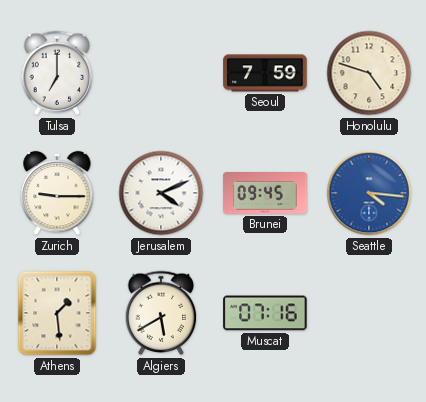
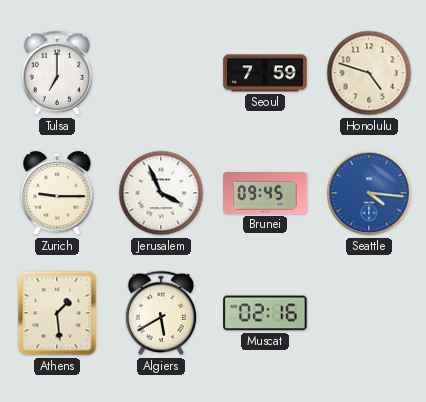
Jerusalem: 4:11 -> 3:56 (161, 193)
Muscat: 07:16 -> 02:16 (265, 313)
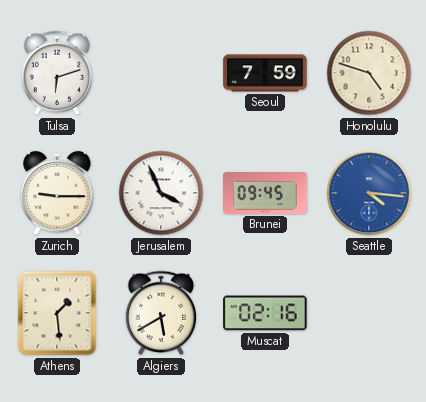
Tulsa: 7:00 -> 6:12 (57, 73)
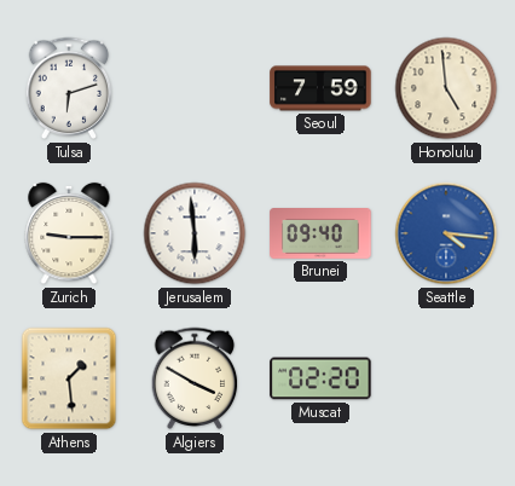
Honolulu: 4:48 -> 4:59 (446, 88)
Jerusalem: 3:56 -> 5:59 (195, 233)
Brunei: 09:45 -> 09:40 (320, 235)
Algiers: 5:40 -> 3:50 (195, 378)
Muscat: 02:16 -> 02:20 (320, 378)
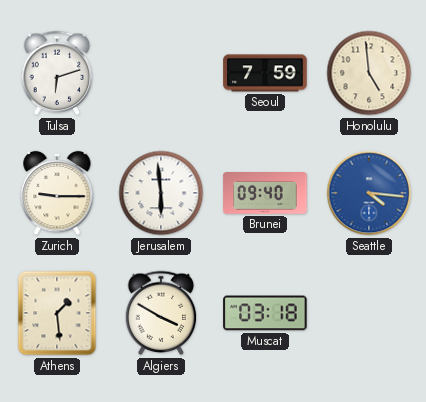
Muscat: 02:20 -> 03:18 (265, 313)
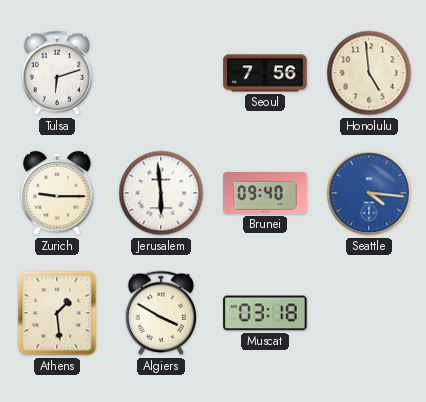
Seoul: 7:59 -> 7:56 (265, 73)
